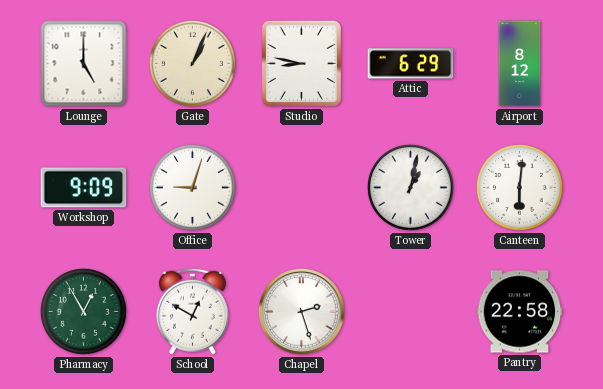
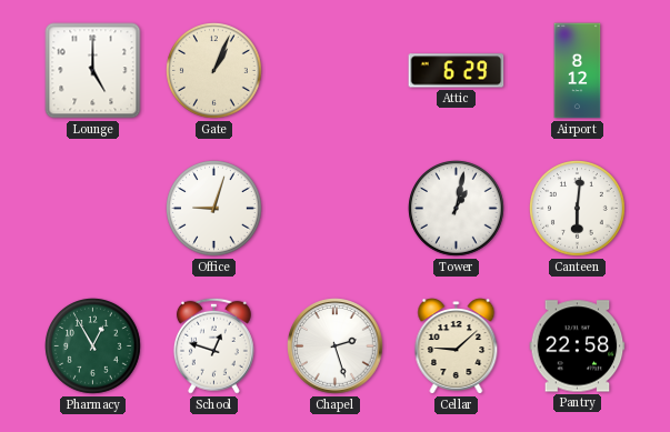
Studio: 8:47 -> none (301, 63)
Workshop: 9:09 -> none (84, 188)
School: 12:50 -> 12:48 (213, 345)
Cellar: none -> 9:08 (457, 346)
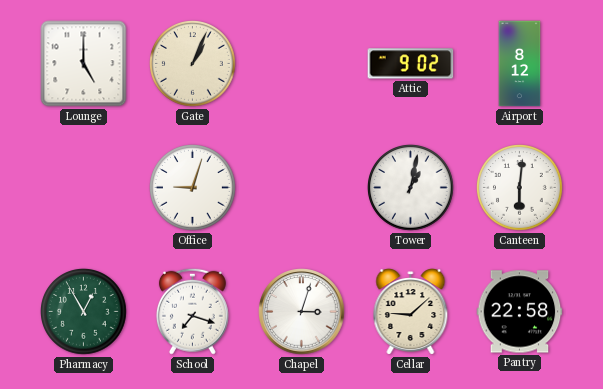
Attic: 6:29 -> 9:02 (411, 64)
School: 12:48 -> 7:18 (192, 311)
Chapel: 2:27 -> 3:03 (302, 312)
